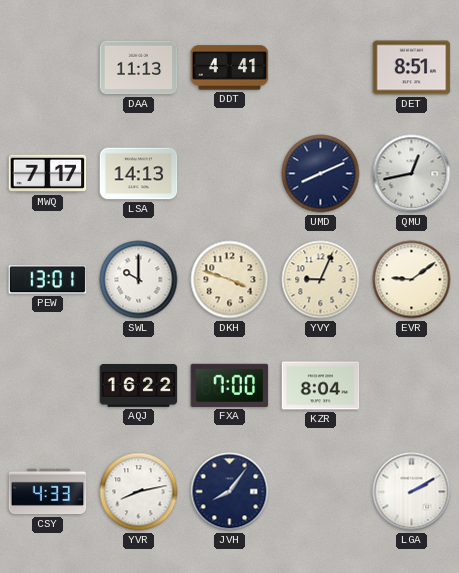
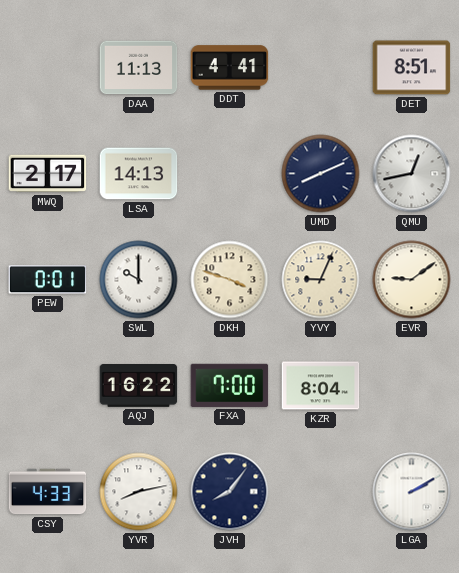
MWQ: 7:17 -> 2:17 (48, 174)
PEW: 13:01 -> 0:01 (48, 280)
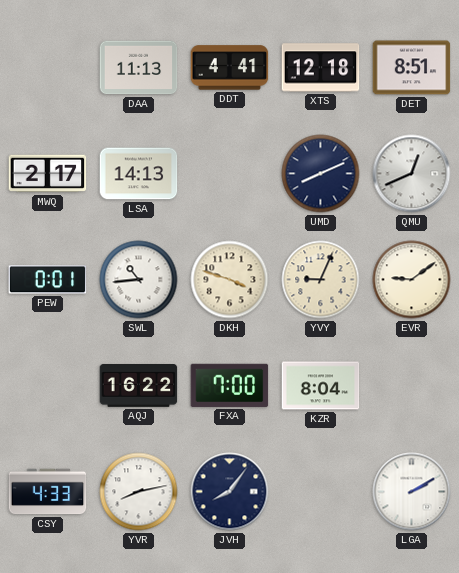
XTS: none -> 12:18 (321, 68)
QMU: 12:43 -> 12:41 (412, 174)
SWL: 10:00 -> 10:44 (139, 280)
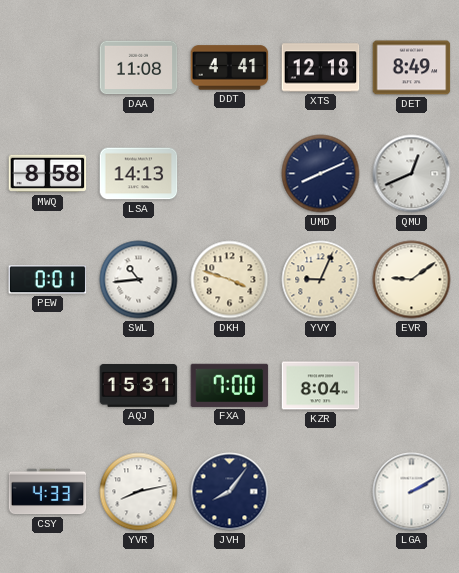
DAA: 11:13 -> 11:08 (139, 68)
DET: 8:51 -> 8:49 (412, 68)
MWQ: 2:17 -> 8:58 (48, 174)
AQJ: 16:22 -> 15:31 (139, 386)
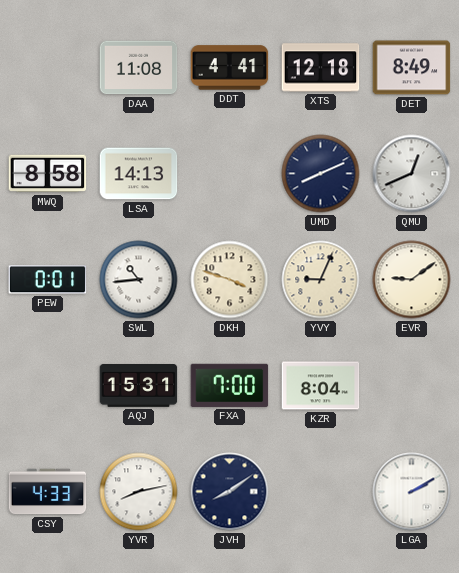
JVH: 8:06 -> 8:09 (230, 492)
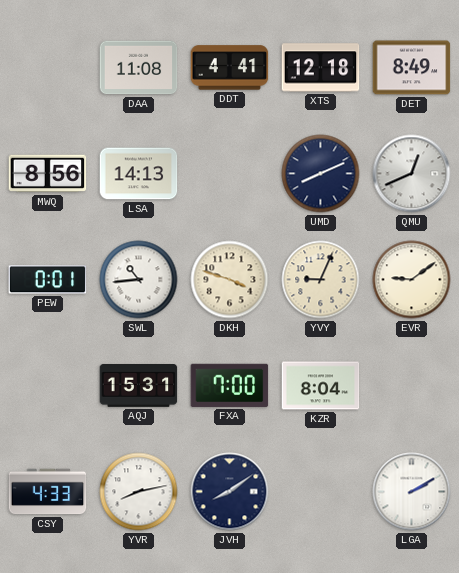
MWQ: 8:58 -> 8:56 (48, 174)
